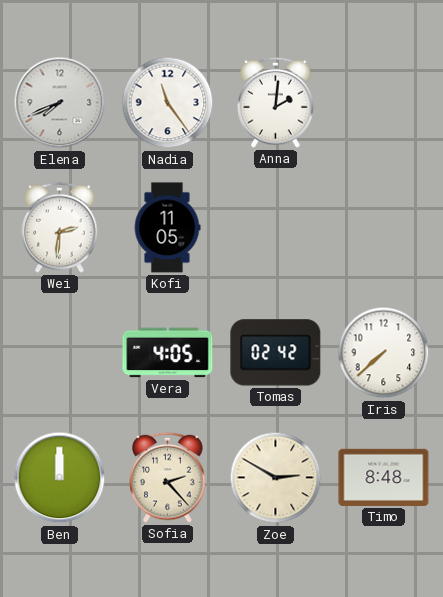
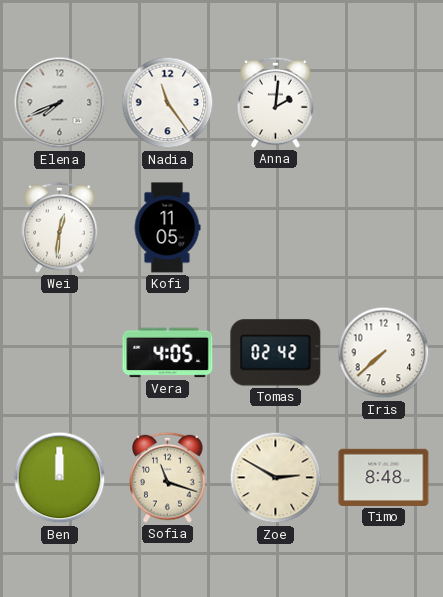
Wei: 2:31 -> 12:31 (60, 227)
Sofia: 2:23 -> 11:18 (168, 477)
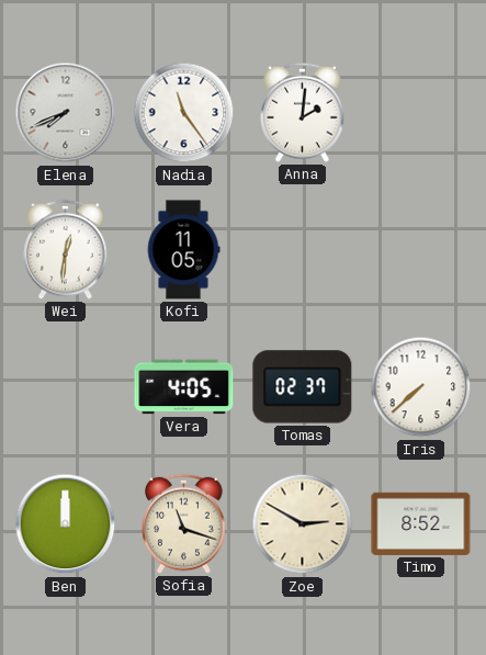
Tomas: 02:42 -> 02:37 (303, 387)
Timo: 8:48 -> 8:52 (421, 523)
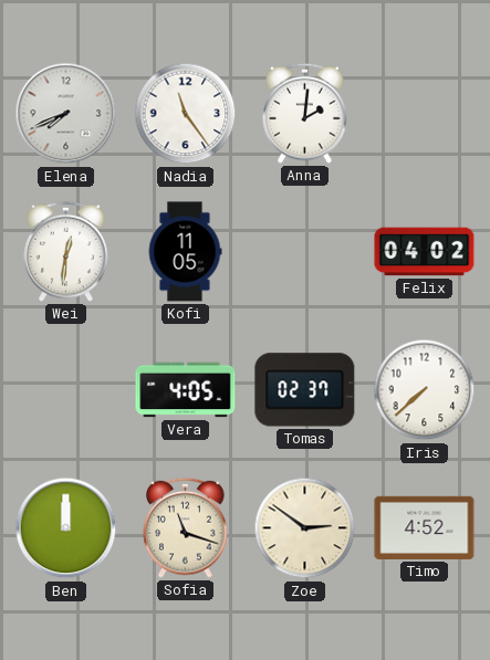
Felix: none -> 04:02 (425, 252)
Zoe: 2:50 -> 2:51 (305, 528)
Timo: 8:52 -> 4:52 (425, 527)
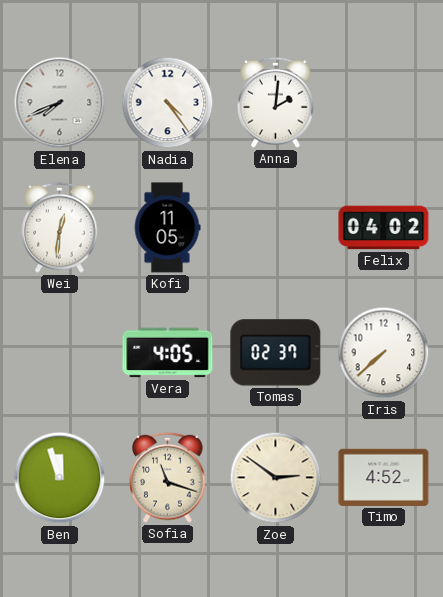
Nadia: 11:24 -> 4:24 (168, 103)
Ben: 12:00 -> 11:57 (60, 478)
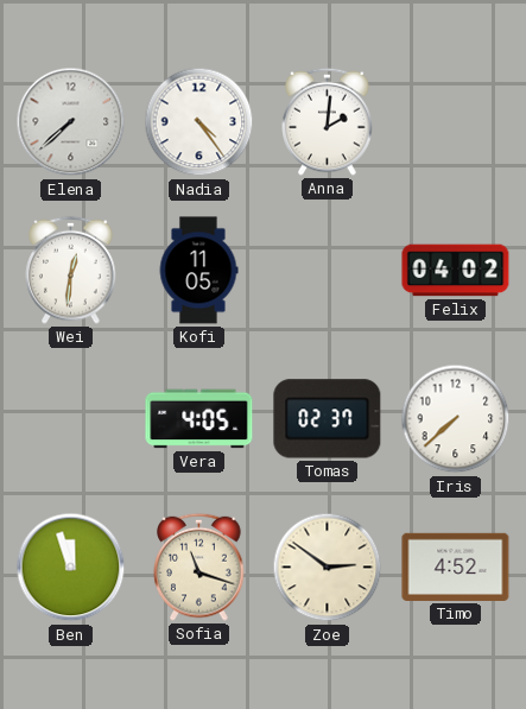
Elena: 7:41 -> 7:38 (71, 122)
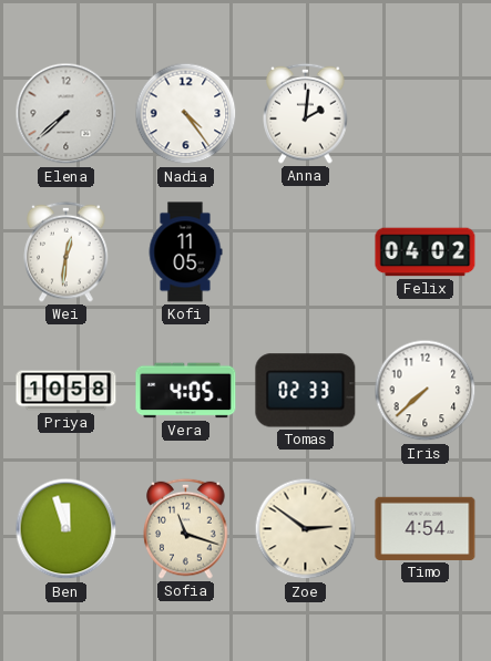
Priya: none -> 10:58 (67, 391)
Tomas: 02:37 -> 02:33 (306, 391)
Timo: 4:52 -> 4:54 (426, 528)
